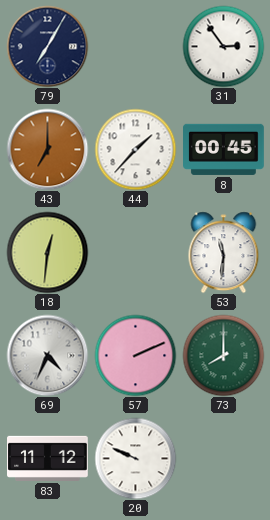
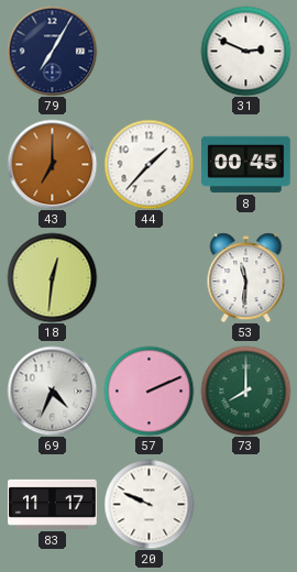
31: 2:54 -> 2:49 (245, 51)
83: 11:12 -> 11:17 (53, 504)
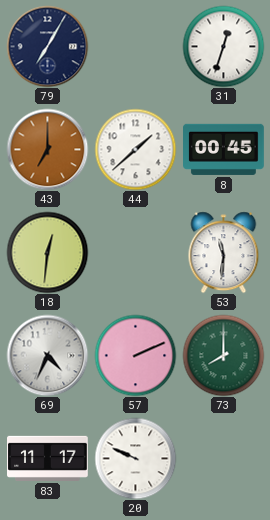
31: 2:49 -> 12:33 (223, 46)
44: 1:37 -> 1:38 (135, 149)
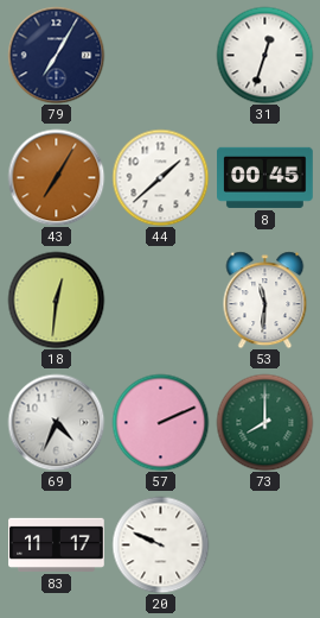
43: 7:00 -> 7:05 (56, 177)
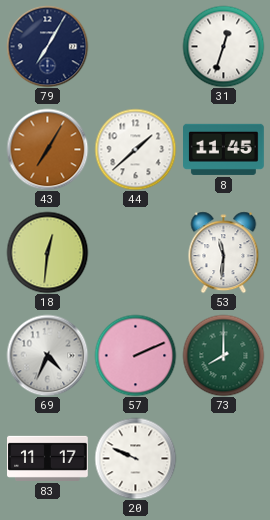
8: 00:45 -> 11:45 (224, 149)
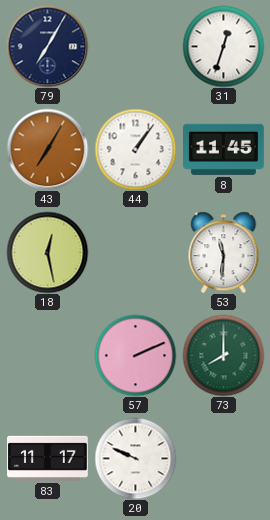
44: 1:38 -> 1:06 (135, 149)
18: 12:31 -> 12:28 (47, 252)
69: 4:34 -> none (47, 355)
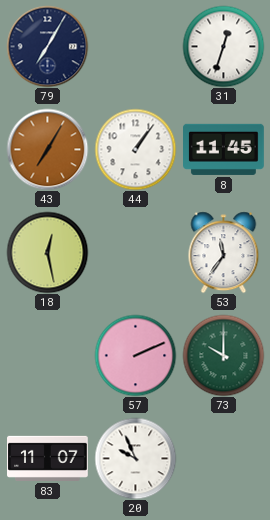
53: 11:31 -> 11:36 (224, 252)
73: 8:00 -> 10:00 (223, 355)
83: 11:17 -> 11:07 (48, 458)
20: 9:49 -> 9:56 (135, 458)
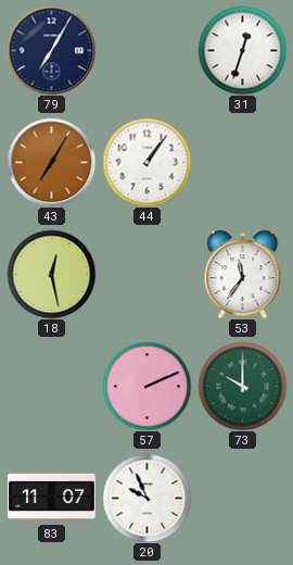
8: 11:45 -> none (224, 149)
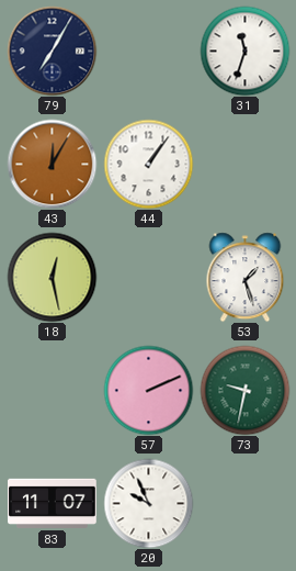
31: 12:33 -> 11:33 (244, 51)
43: 7:05 -> 12:05 (52, 164)
53: 11:36 -> 1:27 (246, 277)
73: 10:00 -> 9:32 (244, 390)
